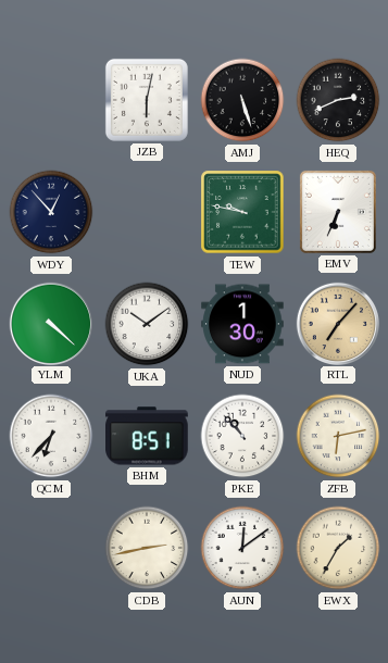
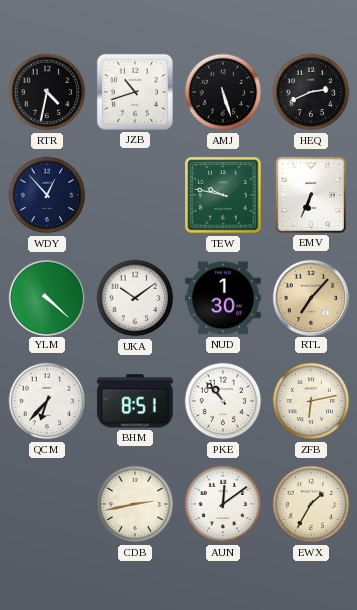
RTR: none -> 4:32 (47, 92)
JZB: 6:02 -> 10:42 (135, 92)
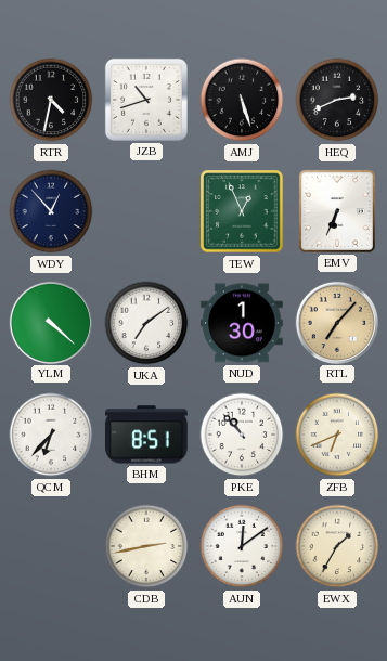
TEW: 9:47 -> 12:56 (242, 211)
UKA: 10:09 -> 7:09 (146, 323)
ZFB: 6:13 -> 6:41 (337, 435)
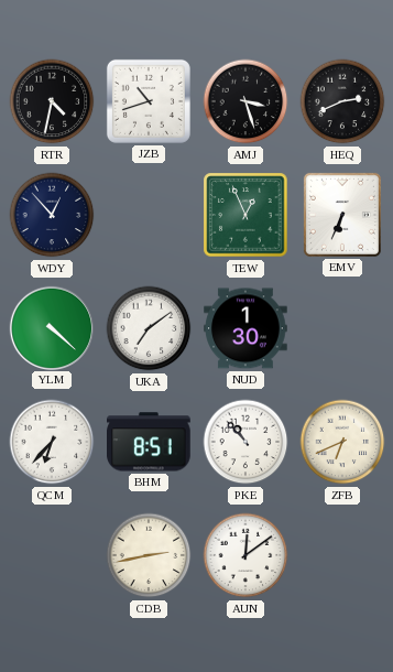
AMJ: 5:27 -> 3:27 (245, 101)
RTL: 7:07 -> none (336, 322)
EWX: 1:35 -> none (337, 546)
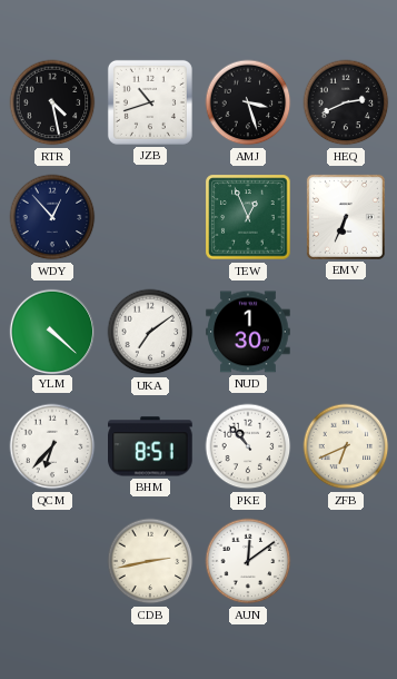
RTR: 4:32 -> 4:28 (52, 102)
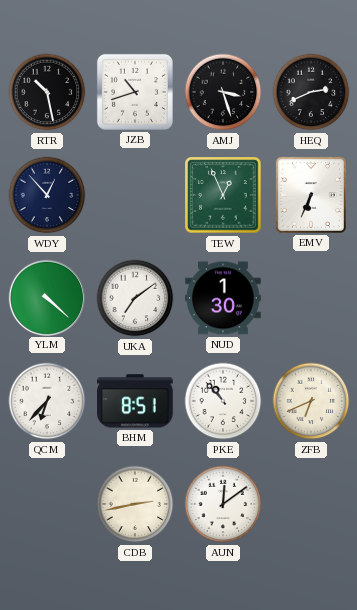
RTR: 4:28 -> 10:28 (47, 92)
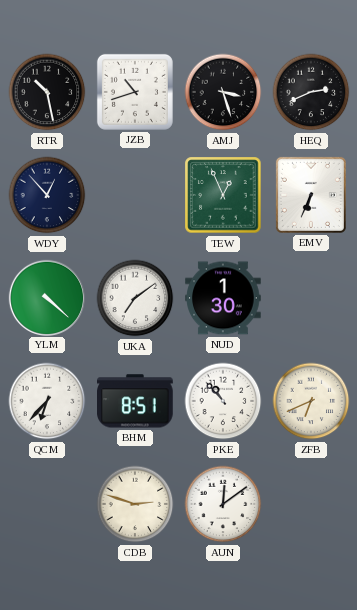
CDB: 2:43 -> 2:48 (135, 504)
